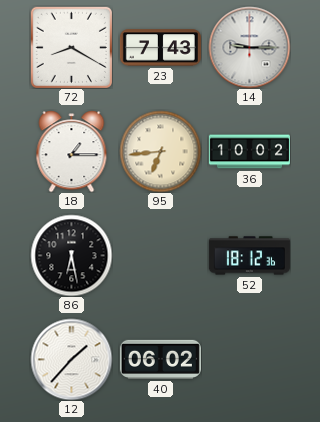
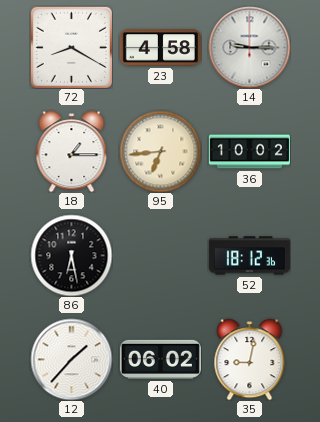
23: 7:43 -> 4:58 (160, 48)
35: none -> 9:02 (250, 359)
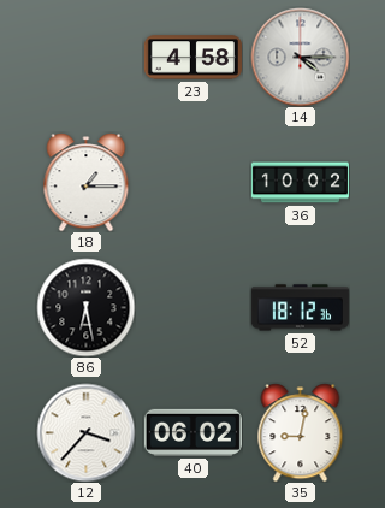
72: 8:20 -> none (71, 47)
14: 9:15 -> 4:15 (300, 57)
95: 6:44 -> none (160, 151)
12: 1:37 -> 3:37 (85, 432)
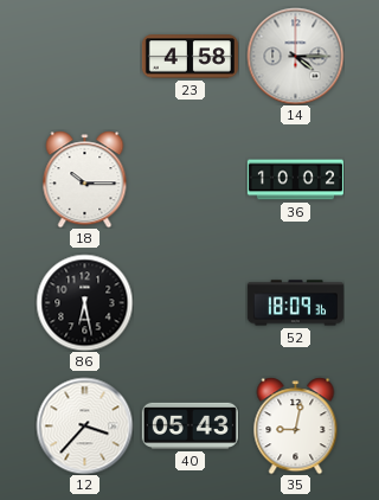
18: 1:15 -> 10:15 (85, 179)
52: 18:12 -> 18:09 (295, 303)
40: 06:02 -> 05:43 (189, 425)
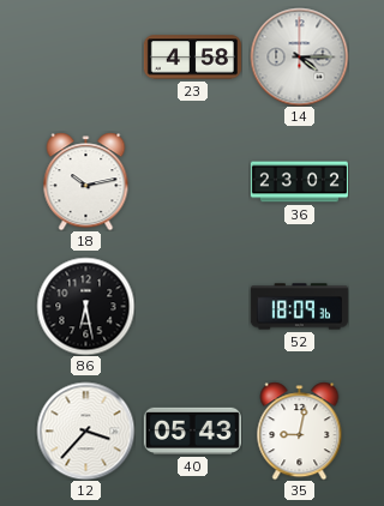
18: 10:15 -> 10:13 (86, 181)
36: 10:02 -> 23:02 (299, 182)
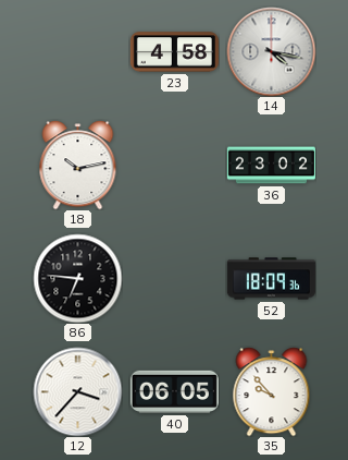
14: 4:15 -> 4:17 (271, 51)
86: 6:28 -> 6:46 (77, 278)
40: 05:43 -> 06:05 (174, 391)
35: 9:02 -> 9:53 (272, 391)
